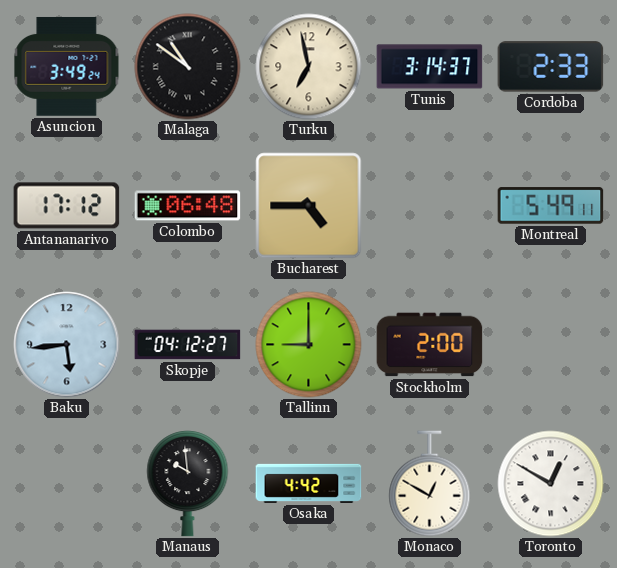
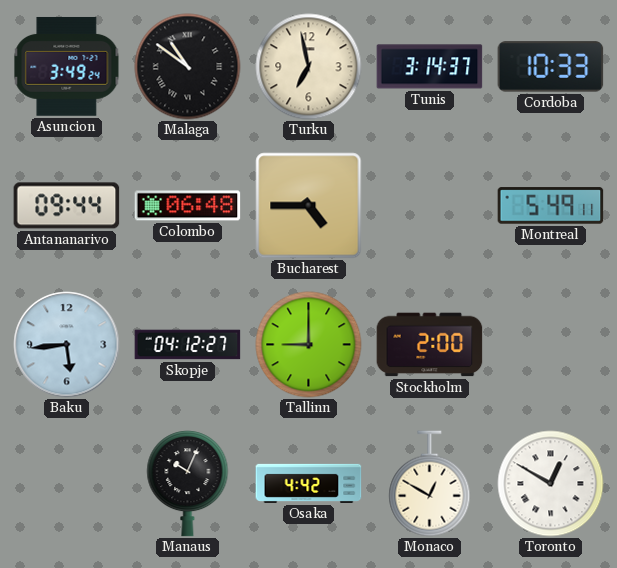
Cordoba: 2:33 -> 10:33 (551, 67)
Antananarivo: 17:12 -> 09:44 (67, 206)
Manaus: 9:59 -> 10:04 (188, 484)
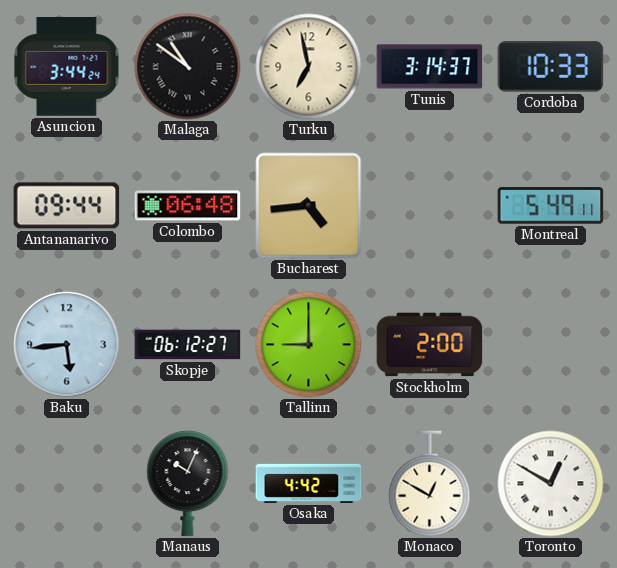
Asuncion: 3:49 -> 3:44 (67, 66)
Bucharest: 4:45 -> 4:44 (309, 206)
Skopje: 04:12 -> 06:12 (188, 345)
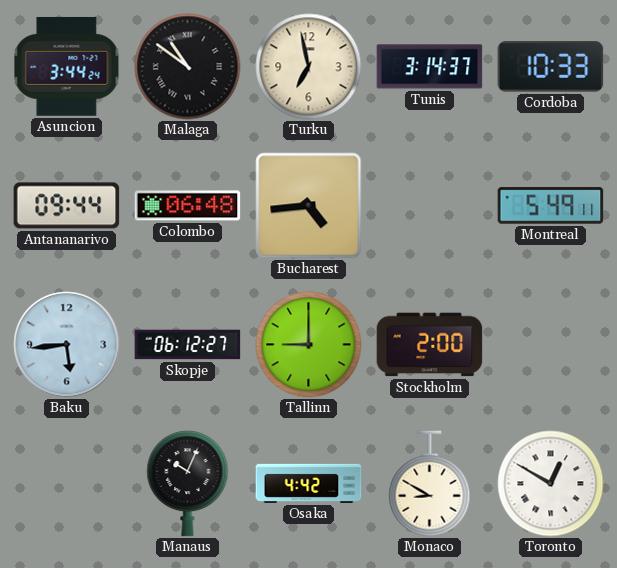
Monaco: 12:50 -> 8:50 (430, 484)
